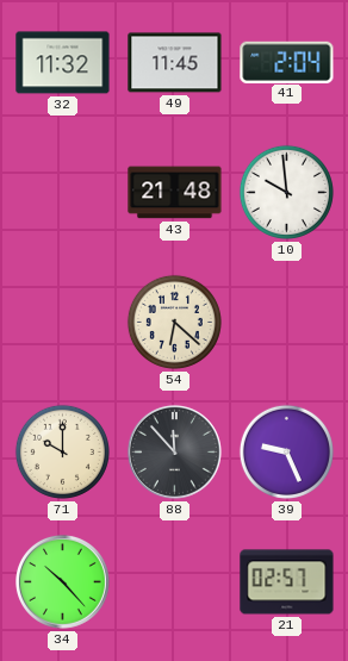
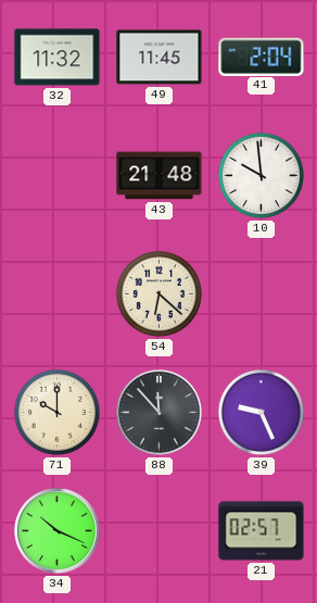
34: 10:23 -> 10:19 (58, 531)
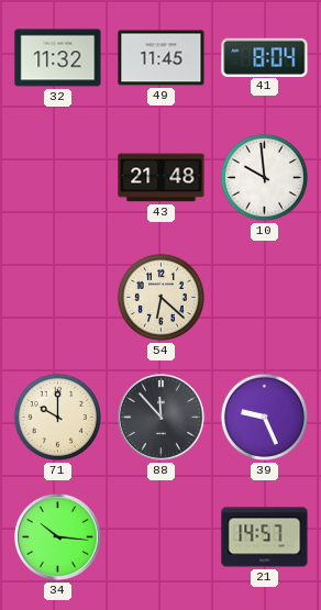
41: 2:04 -> 8:04 (265, 57)
34: 10:19 -> 10:16 (58, 537)
21: 02:57 -> 14:57 (265, 537)
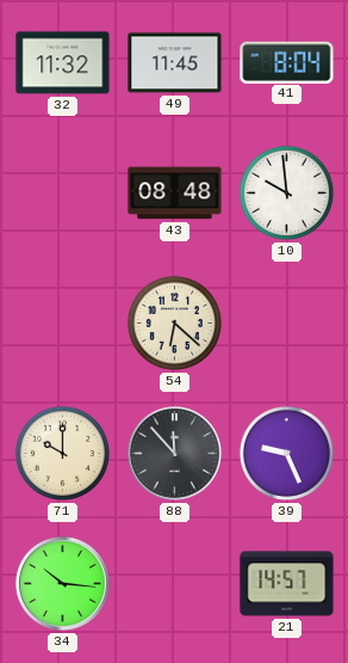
43: 21:48 -> 08:48 (175, 194)
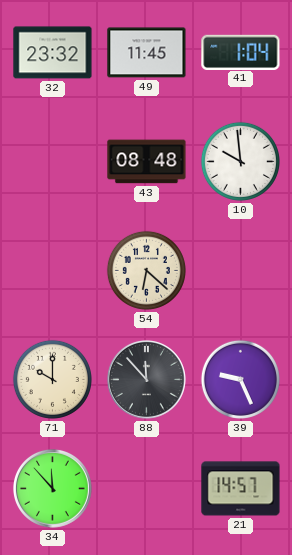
32: 11:32 -> 23:32 (53, 53)
41: 8:04 -> 1:04 (241, 52)
34: 10:16 -> 11:53 (53, 489)
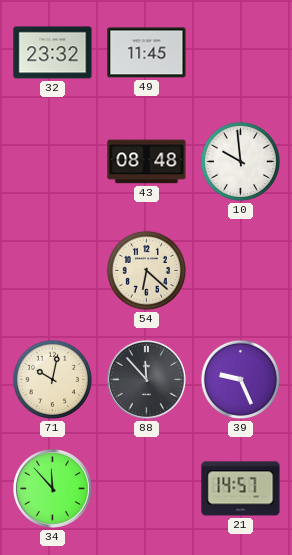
41: 1:04 -> none (241, 52)
71: 10:00 -> 10:02 (52, 379)
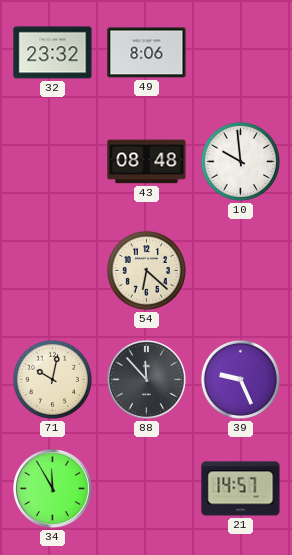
49: 11:45 -> 8:06 (147, 53)
34: 11:53 -> 11:55 (53, 489)
